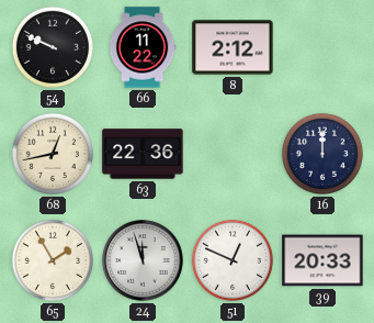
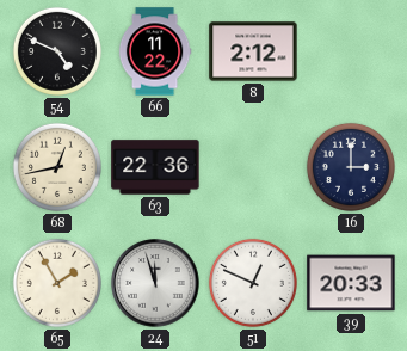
54: 9:49 -> 4:49 (57, 51)
16: 12:00 -> 3:00 (351, 167)
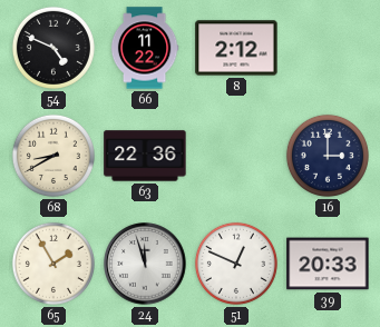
68: 12:43 -> 8:40 (53, 156)
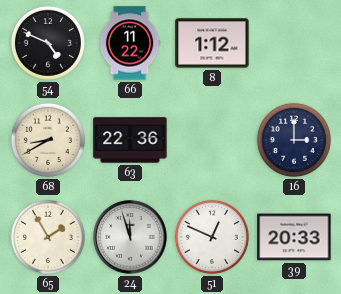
8: 2:12 -> 1:12 (212, 43)
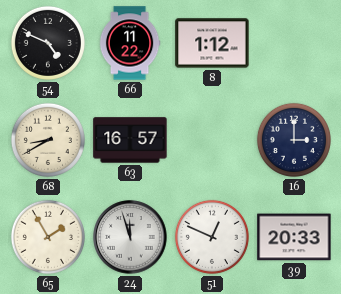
63: 22:36 -> 16:57 (130, 140)
